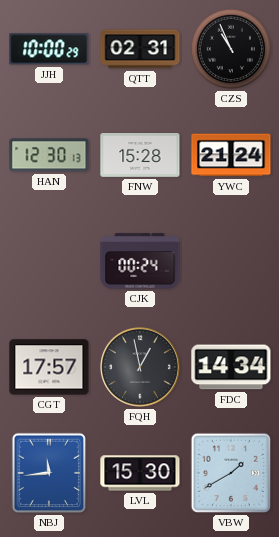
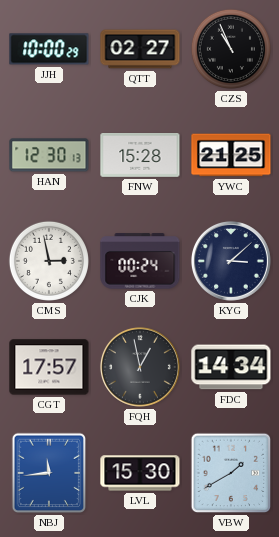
QTT: 02:31 -> 02:27 (140, 49)
YWC: 21:24 -> 21:25 (231, 155)
CMS: none -> 2:58 (49, 261)
KYG: none -> 3:08 (231, 261)
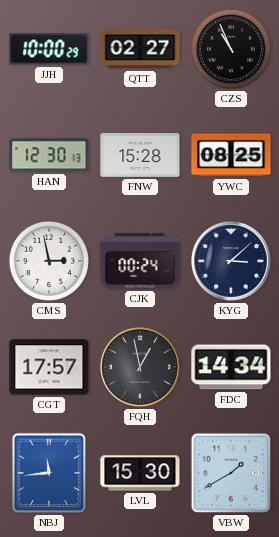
YWC: 21:25 -> 08:25 (231, 155)
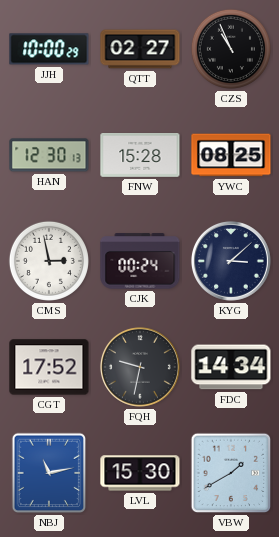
CGT: 17:57 -> 17:52 (49, 367)
FQH: 12:58 -> 9:32 (140, 367)
NBJ: 11:44 -> 11:13 (49, 473)
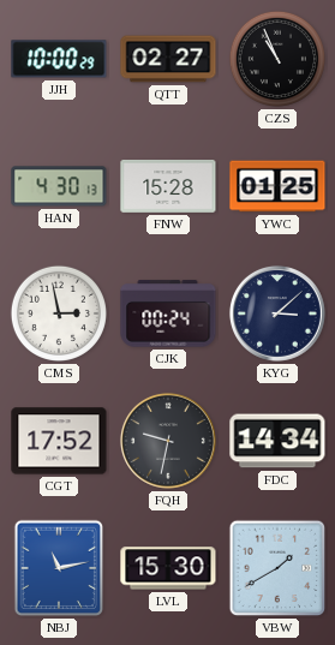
HAN: 12:30 -> 4:30 (59, 186)
YWC: 08:25 -> 01:25 (277, 186)
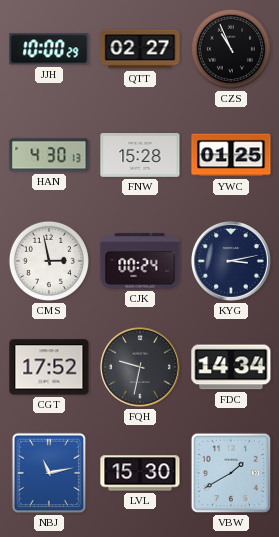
KYG: 3:08 -> 3:13 (231, 261)
